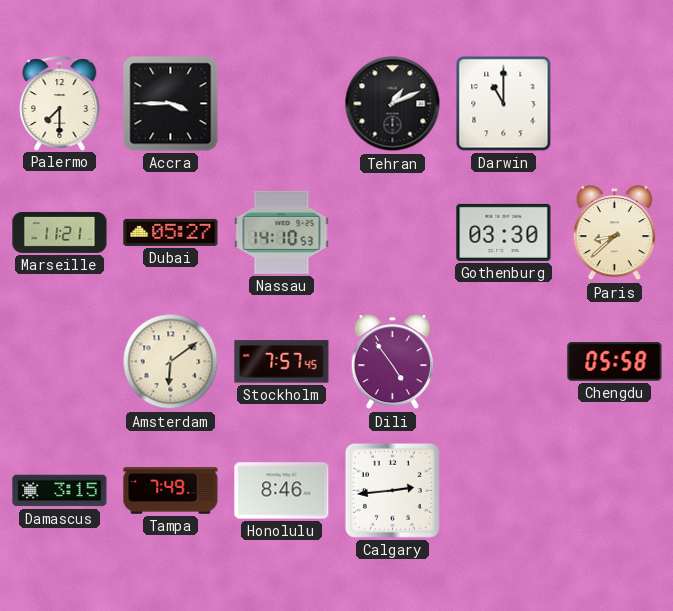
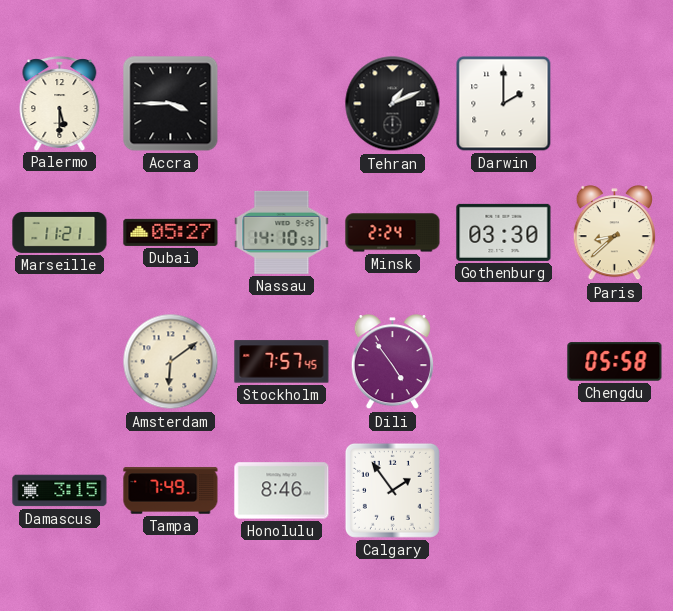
Palermo: 7:30 -> 5:30 (60, 103)
Darwin: 11:00 -> 2:00 (504, 104)
Minsk: none -> 2:24 (393, 233)
Calgary: 2:44 -> 1:54 (392, 490)
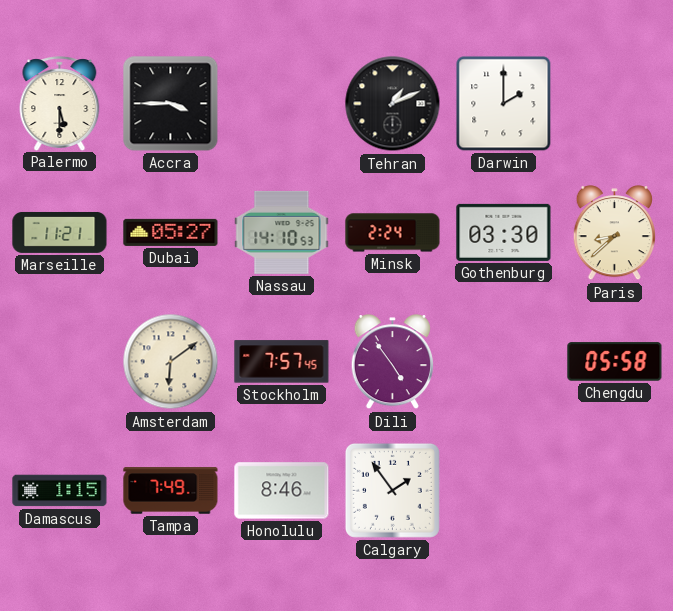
Damascus: 3:15 -> 1:15 (60, 491)
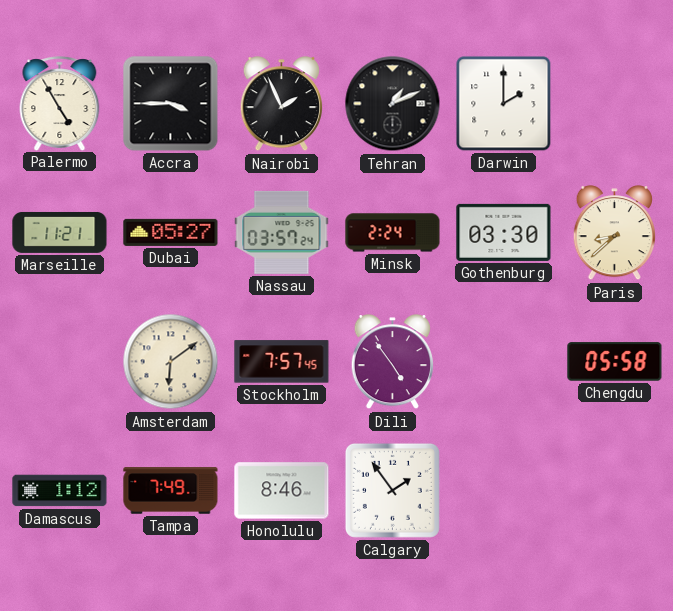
Palermo: 5:30 -> 4:55 (60, 103)
Nairobi: none -> 1:56 (281, 104)
Nassau: 14:10 -> 03:57 (282, 232)
Damascus: 1:15 -> 1:12 (60, 491)
